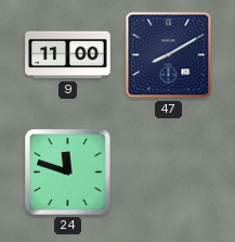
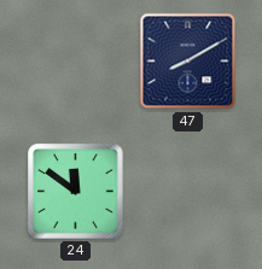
9: 11:00 -> none (68, 55)
24: 11:48 -> 11:51 (76, 192)
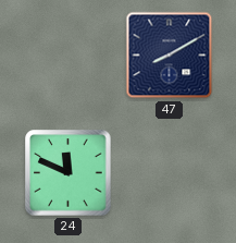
24: 11:51 -> 11:49 (69, 173)
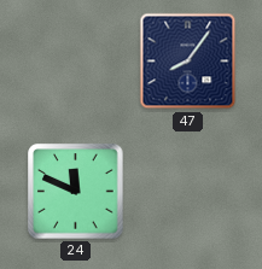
47: 8:10 -> 8:06 (188, 62)
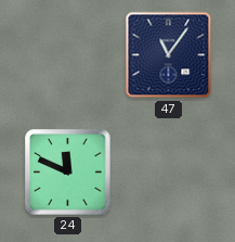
47: 8:06 -> 11:06 (169, 55)
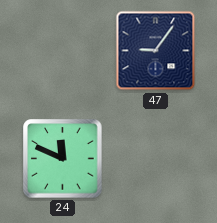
47: 11:06 -> 9:06 (156, 51)
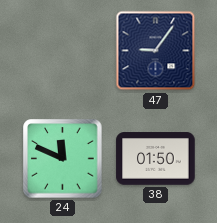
38: none -> 01:50 (156, 159)
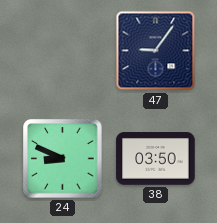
24: 11:49 -> 8:49 (63, 159)
38: 01:50 -> 03:50 (156, 159)
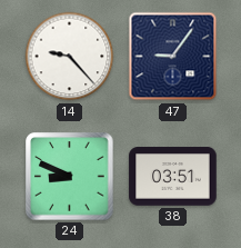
14: none -> 9:23 (70, 57)
38: 03:50 -> 03:51 (173, 177)
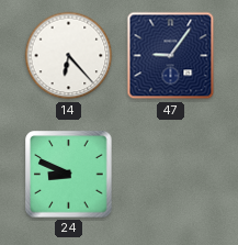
14: 9:23 -> 6:23 (69, 56)
38: 03:51 -> none (173, 177)
